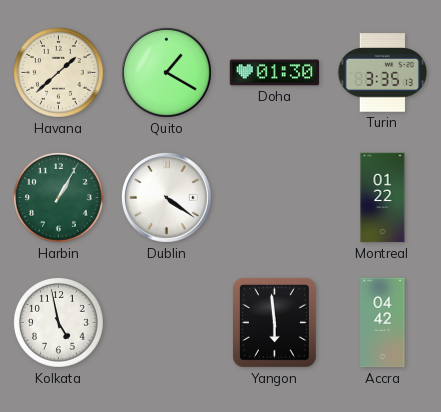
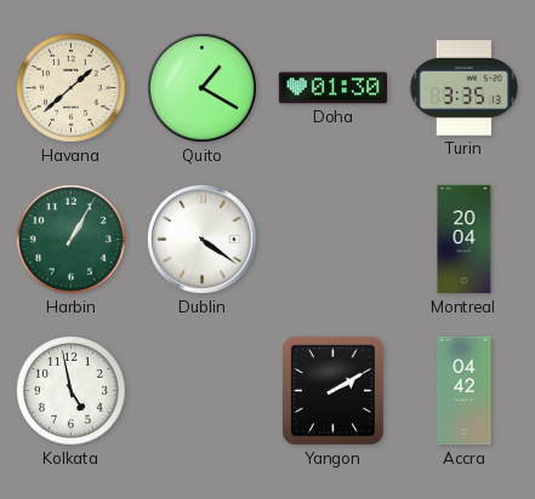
Montreal: 01:22 -> 20:04 (465, 240)
Yangon: 5:59 -> 2:10 (332, 390)
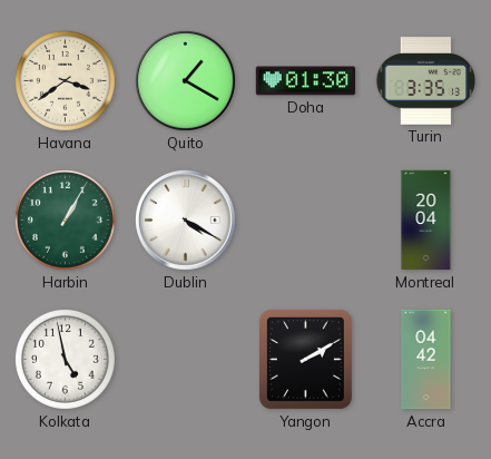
Havana: 1:38 -> 3:39 (66, 81)
Dublin: 4:21 -> 4:20 (185, 219)
